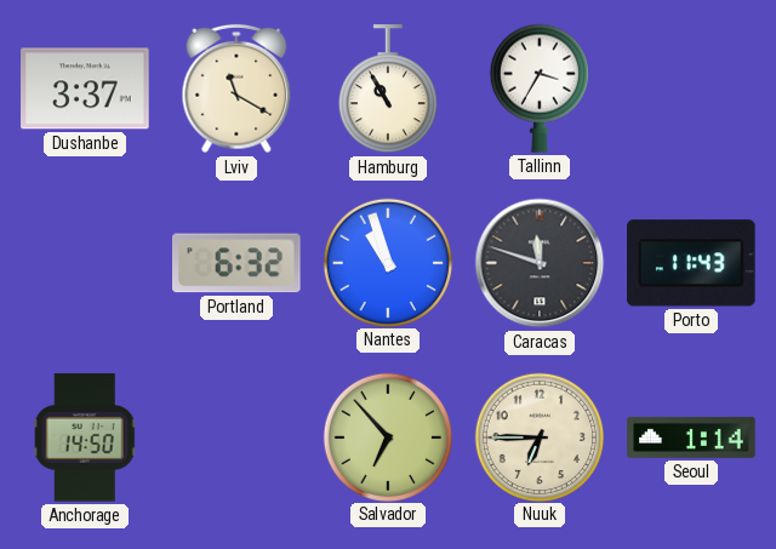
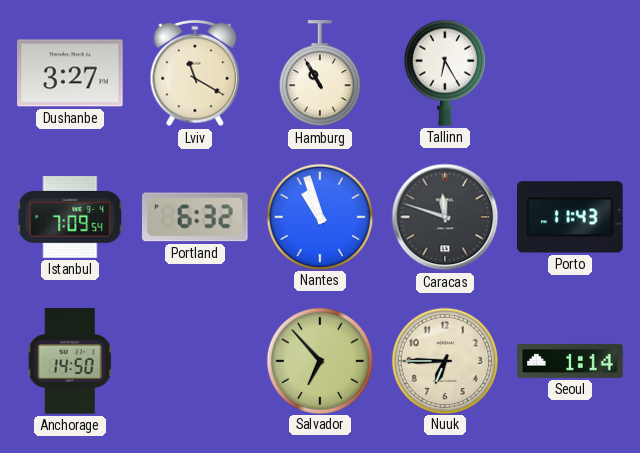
Dushanbe: 3:37 -> 3:27 (70, 73)
Tallinn: 3:35 -> 6:25 (445, 73)
Istanbul: none -> 7:09 (70, 217)
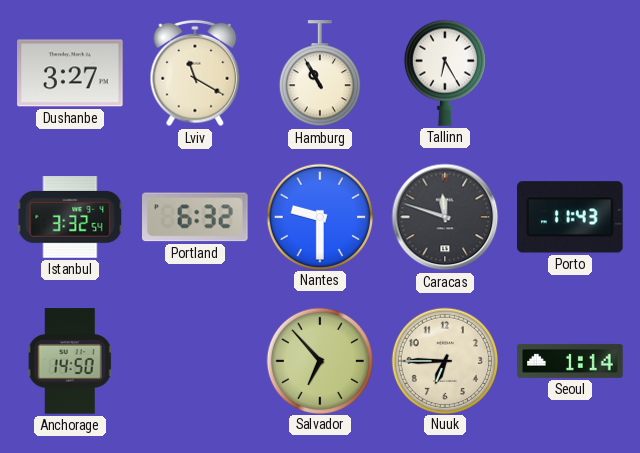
Istanbul: 7:09 -> 3:32 (70, 217)
Nantes: 10:57 -> 9:30 (319, 216)
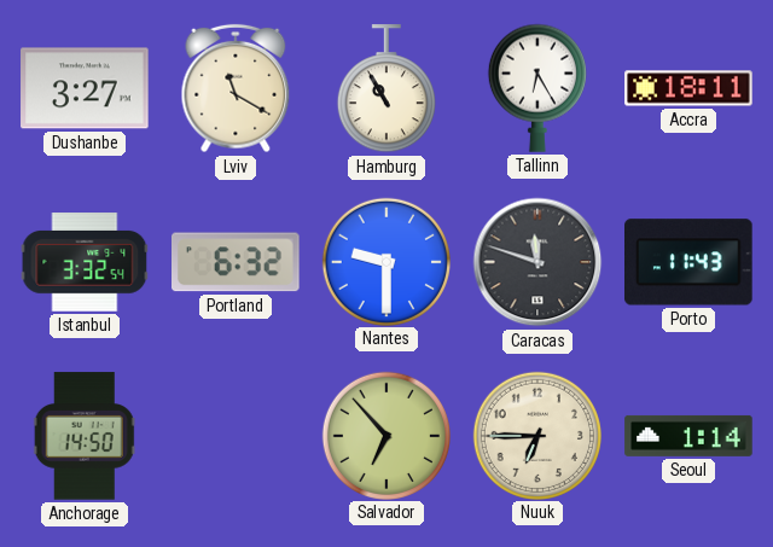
Accra: none -> 18:11 (688, 88)
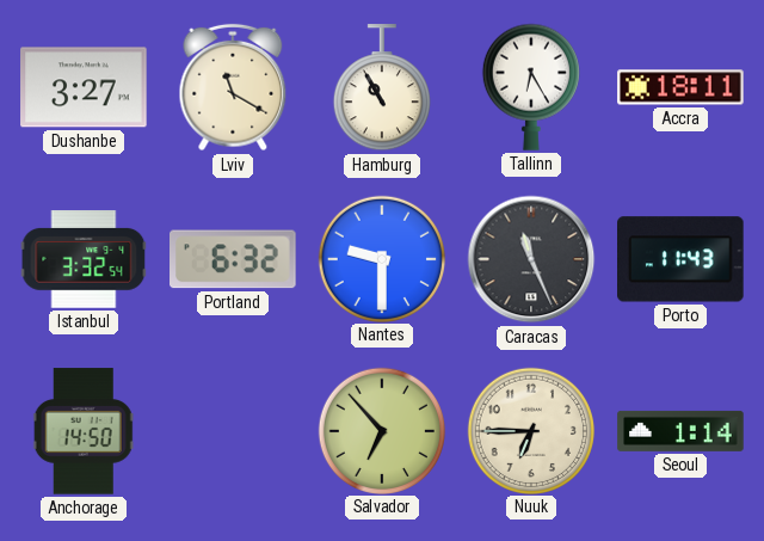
Caracas: 11:48 -> 11:26 (531, 259)
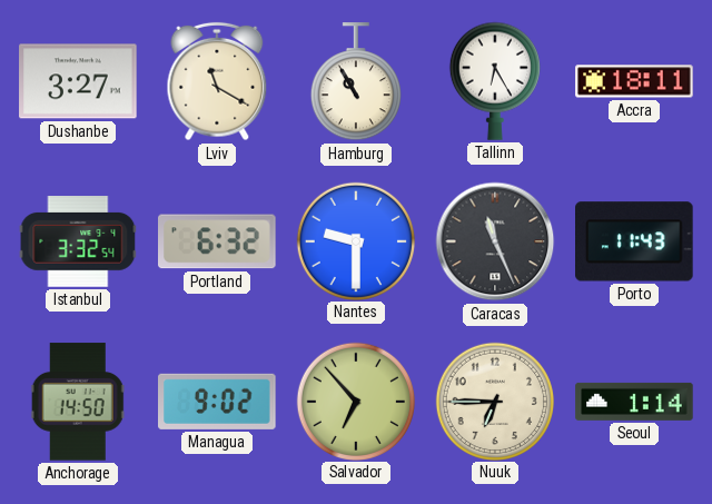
Managua: none -> 9:02 (217, 402)
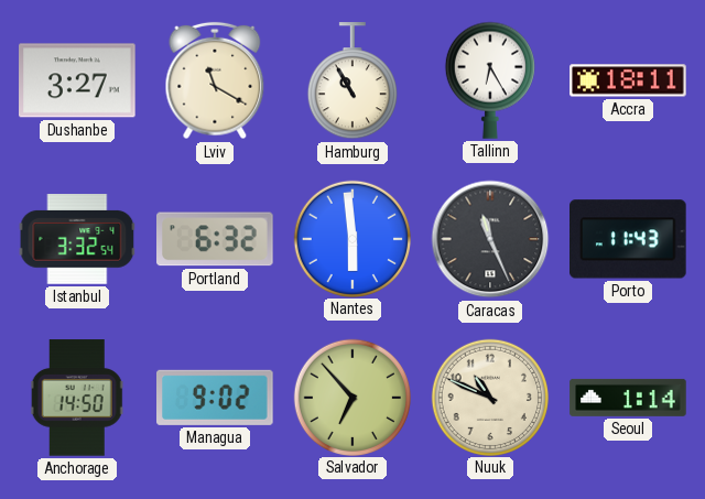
Nantes: 9:30 -> 5:59 (351, 238)
Nuuk: 6:45 -> 10:49 (489, 397)
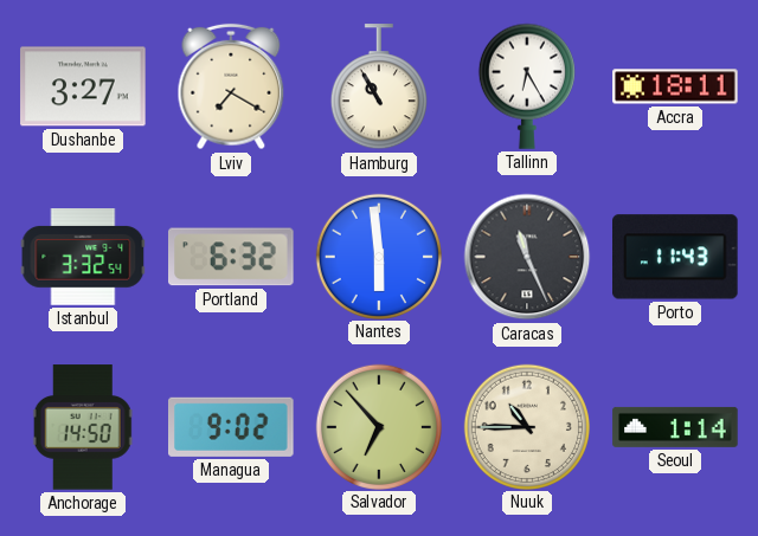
Lviv: 11:20 -> 7:20 (231, 86)
Nuuk: 10:49 -> 10:45 (526, 426)
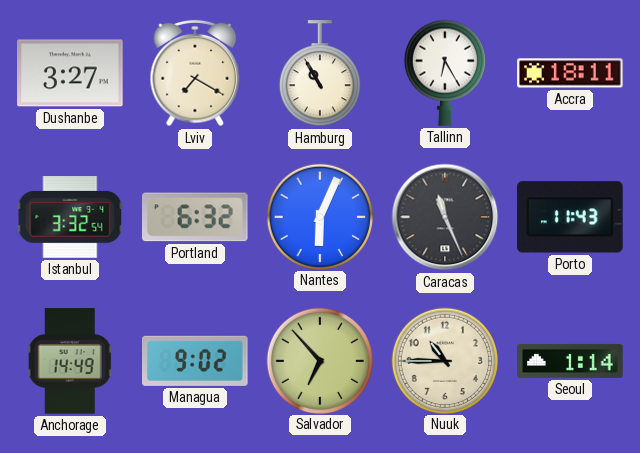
Nantes: 5:59 -> 6:04 (319, 216)
Anchorage: 14:50 -> 14:49 (70, 361)
